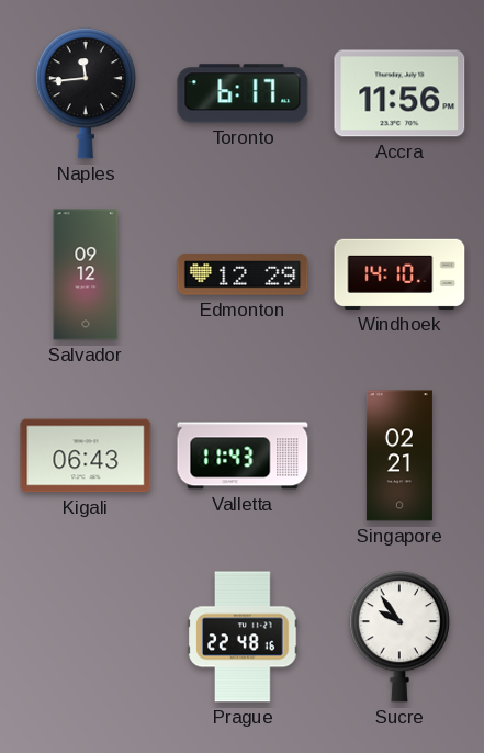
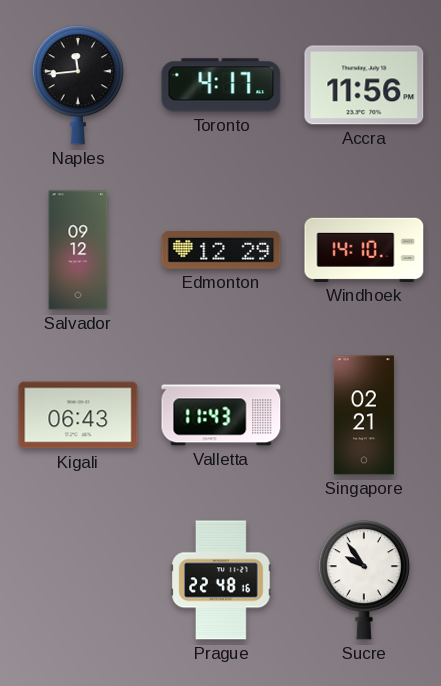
Toronto: 6:17 -> 4:17 (221, 85)
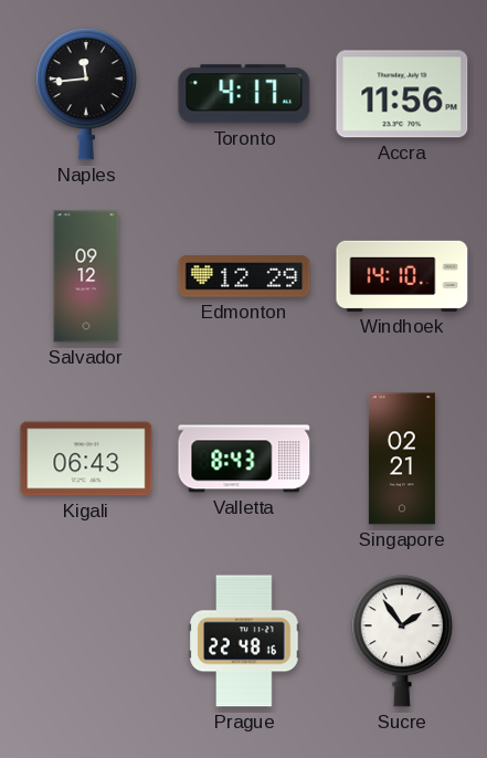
Valletta: 11:43 -> 8:43 (244, 459)
Sucre: 9:54 -> 1:54 (402, 641)
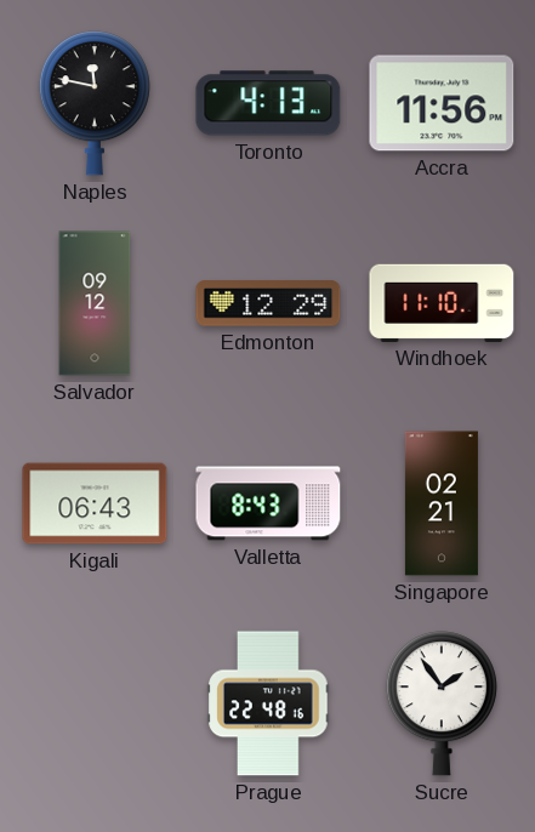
Naples: 11:44 -> 11:47 (95, 103)
Toronto: 4:17 -> 4:13 (268, 103)
Windhoek: 14:10 -> 11:10 (442, 303)
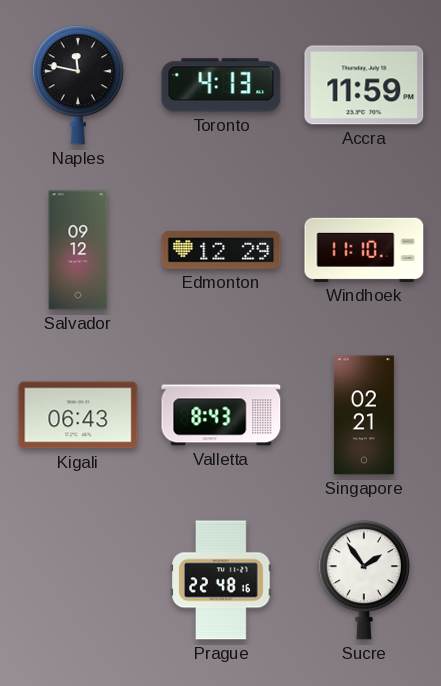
Accra: 11:56 -> 11:59 (364, 85)
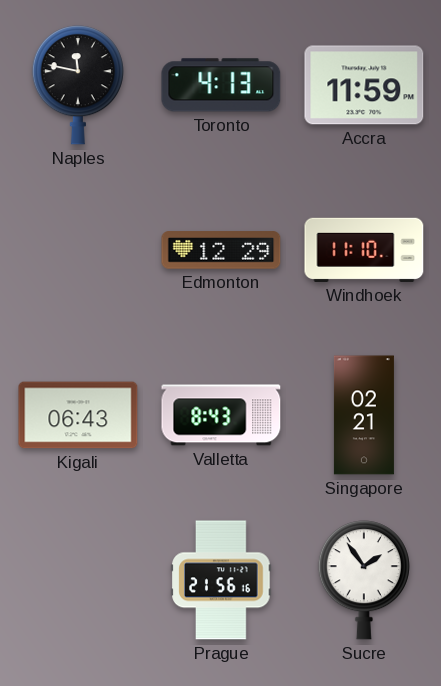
Salvador: 09:12 -> none (78, 250)
Prague: 22:48 -> 21:56 (221, 580)
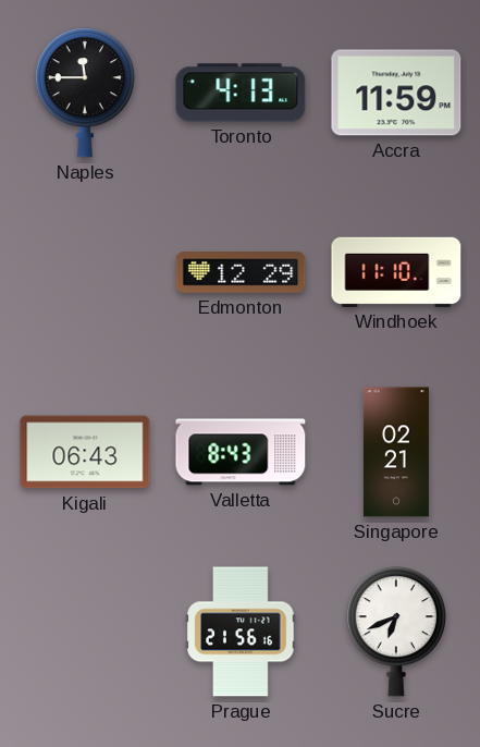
Naples: 11:47 -> 11:45 (85, 93)
Sucre: 1:54 -> 6:41 (396, 632)
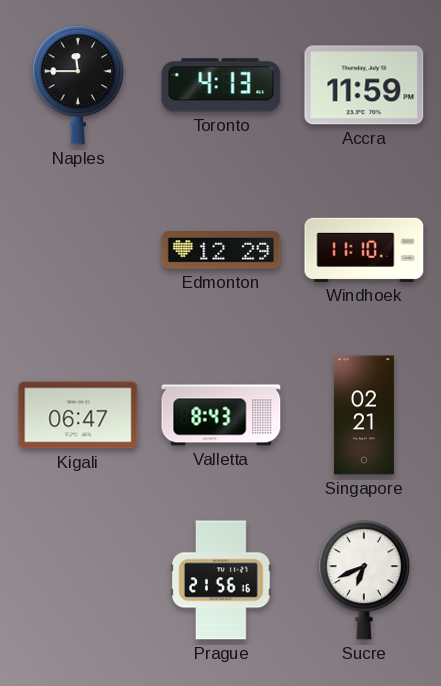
Kigali: 06:43 -> 06:47 (78, 415)
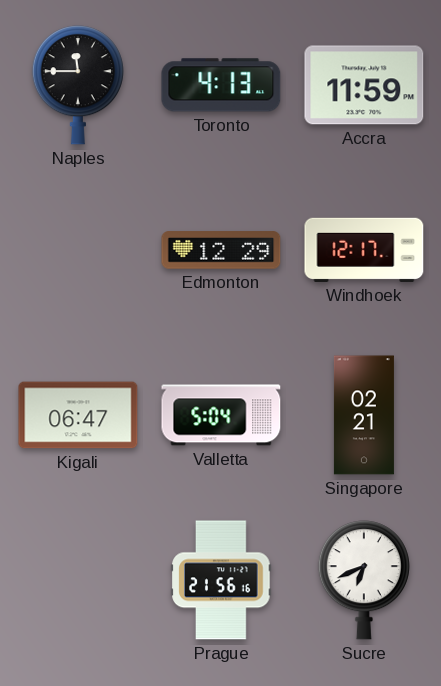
Windhoek: 11:10 -> 12:17 (364, 250)
Valletta: 8:43 -> 5:04 (221, 415)
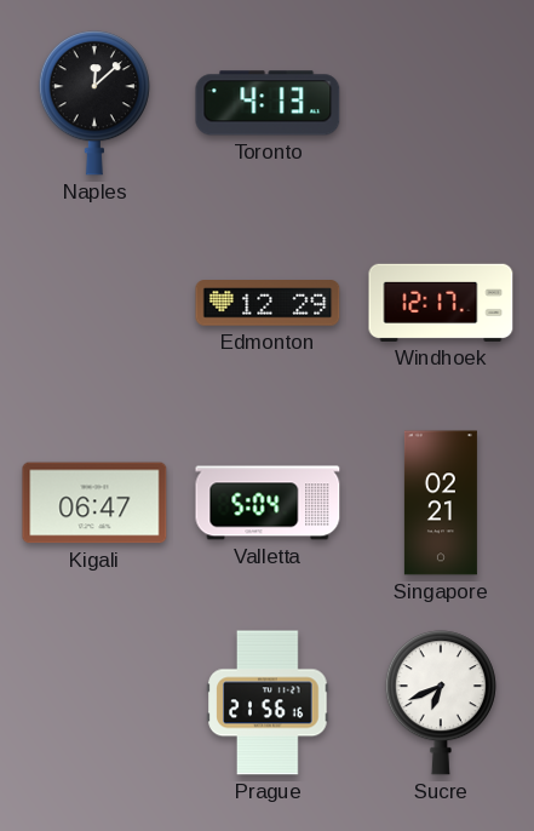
Naples: 11:45 -> 12:08 (94, 103)
Accra: 11:59 -> none (364, 85)
